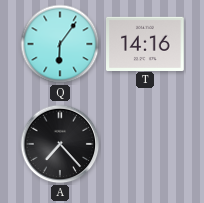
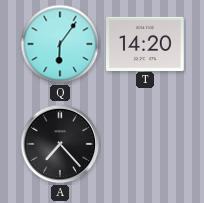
T: 14:16 -> 14:20 (146, 43)
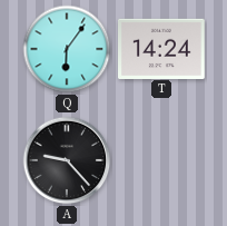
T: 14:20 -> 14:24 (162, 48)
A: 7:23 -> 9:23 (67, 160)
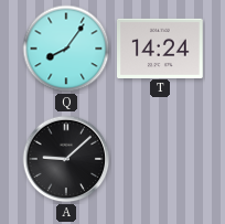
Q: 6:06 -> 8:06 (66, 49)
A: 9:23 -> 9:08 (66, 159)
